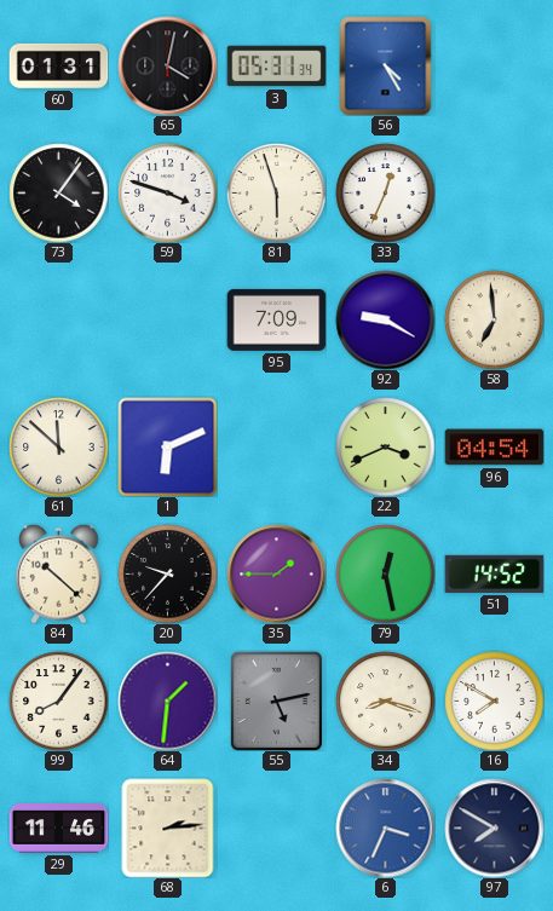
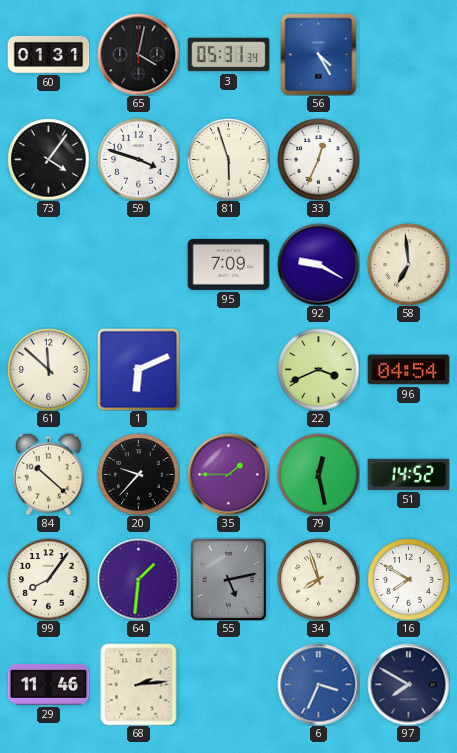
34: 8:18 -> 7:57 (318, 579)
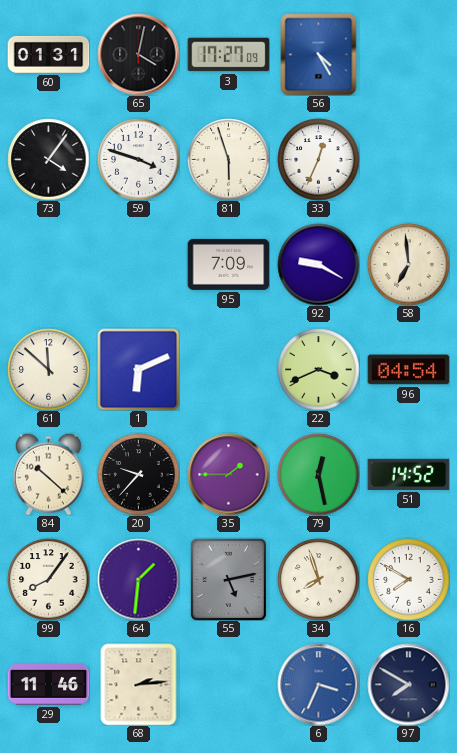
3: 05:31 -> 17:27 (228, 55)
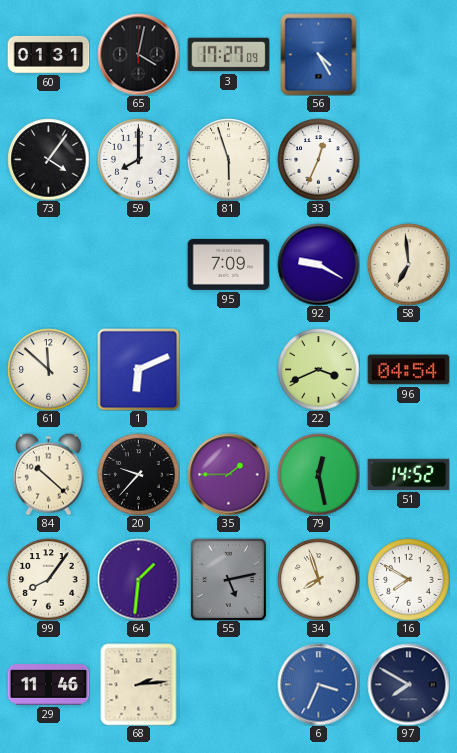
59: 3:48 -> 8:00 (138, 159)
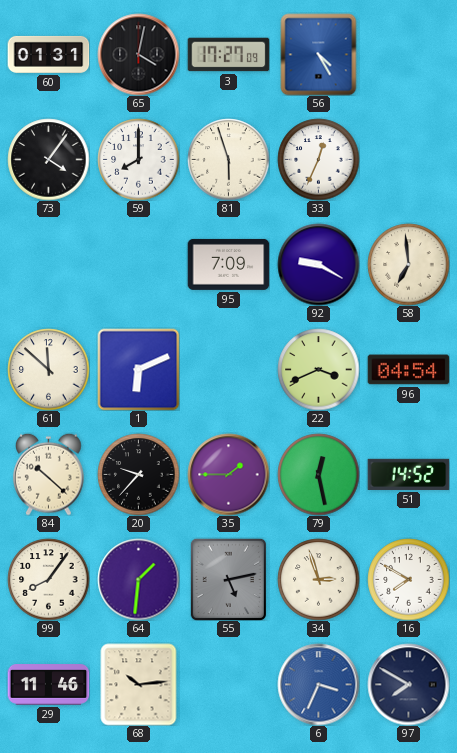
34: 7:57 -> 2:57 (318, 579)
68: 2:14 -> 10:14 (139, 684)
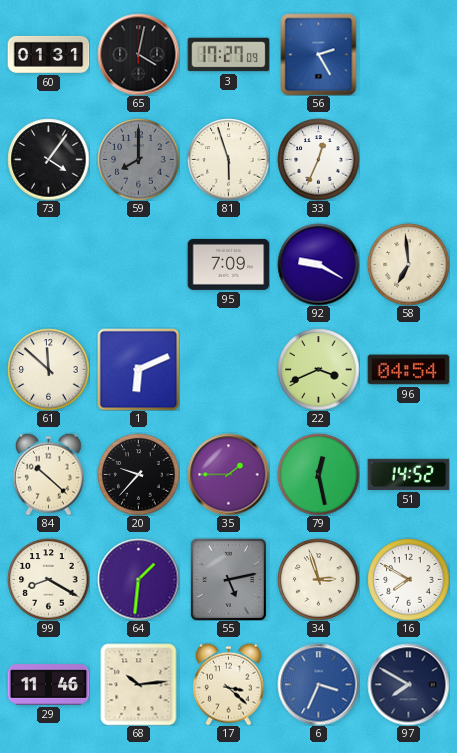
56: 4:25 -> 2:25 (319, 54)
59 dial: white -> grey (138, 159)
99: 8:06 -> 8:20 (48, 579)
17: none -> 3:22 (229, 684)
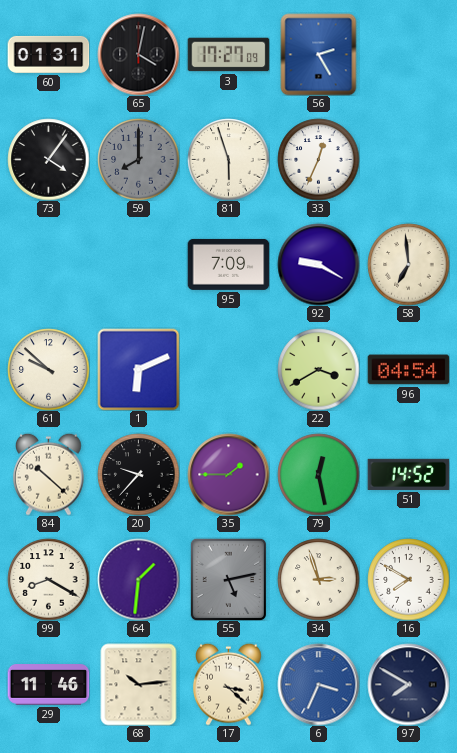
61: 11:52 -> 9:52 (48, 369)
22: 3:41 -> 3:40 (318, 369)
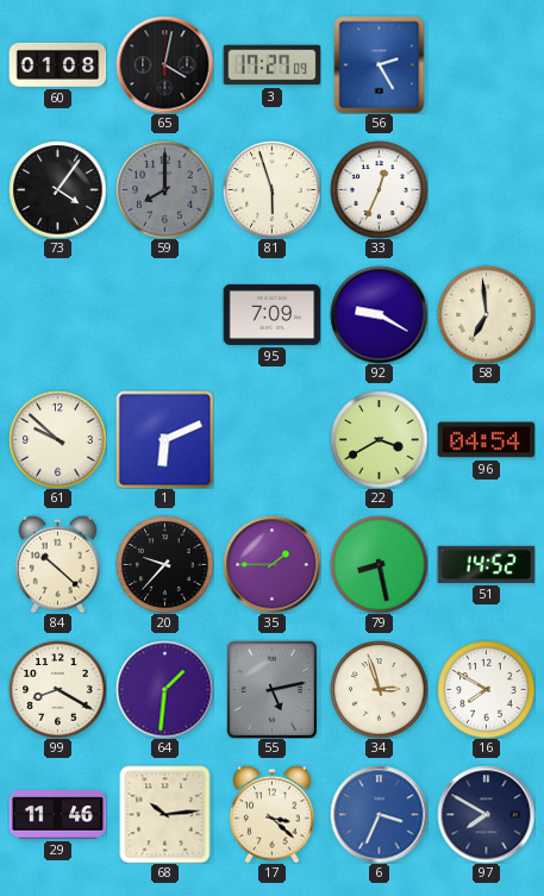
60: 01:31 -> 01:08 (57, 64)
79: 12:28 -> 8:28 (379, 564)
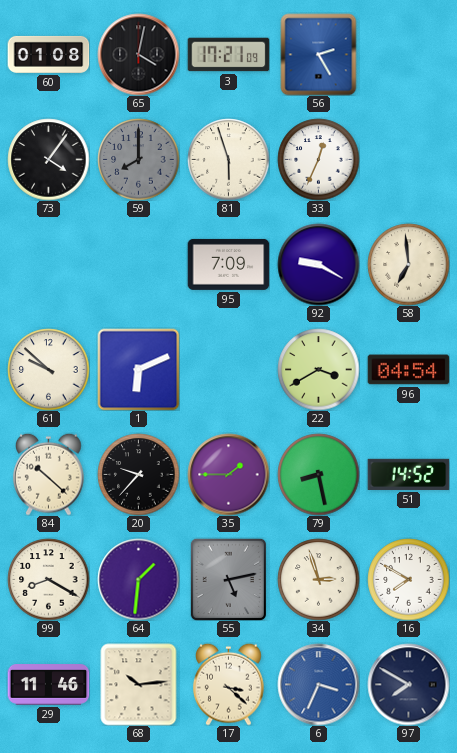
3: 17:27 -> 17:21 (228, 55)
